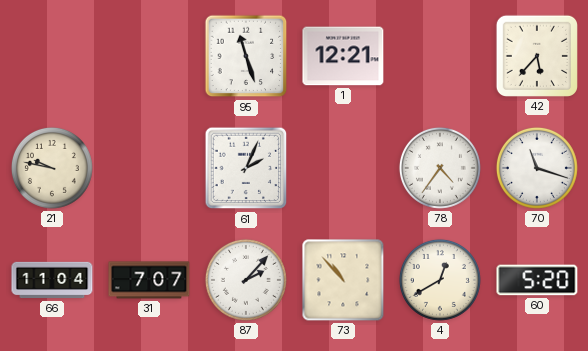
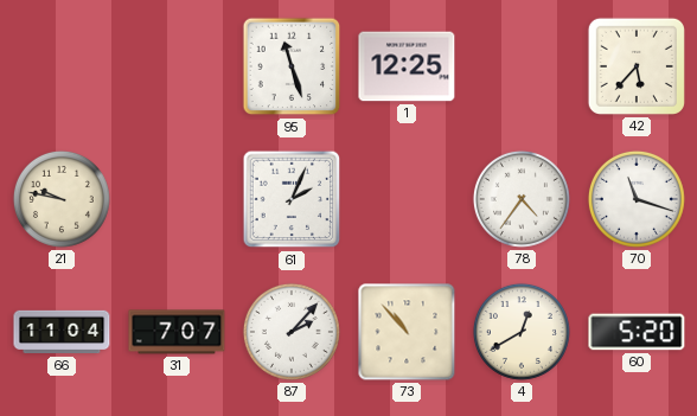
1: 12:21 -> 12:25 (407, 66)
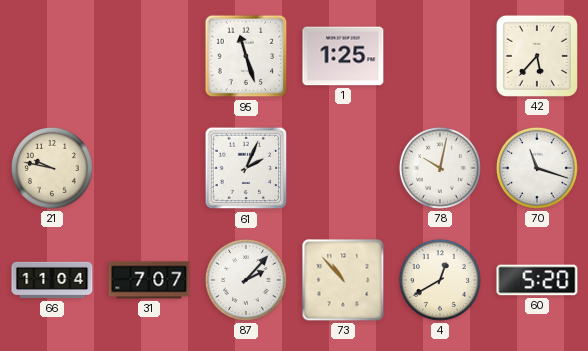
1: 12:25 -> 1:25 (343, 56)
78: 4:36 -> 10:02 (440, 168)
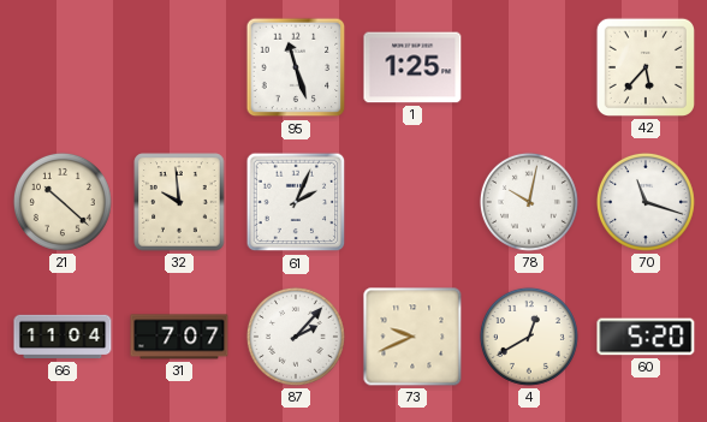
21: 9:47 -> 10:22 (63, 202)
32: none -> 9:59 (179, 202)
73: 10:53 -> 9:41 (412, 337)
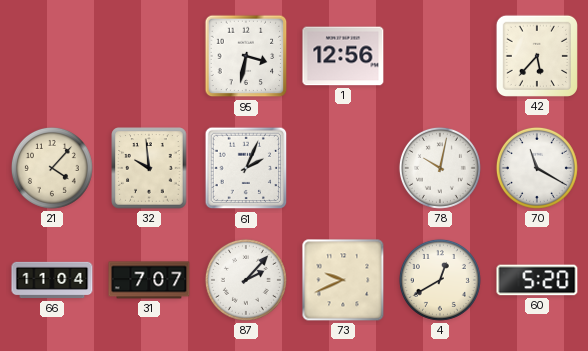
95: 11:27 -> 3:32 (246, 56)
1: 1:25 -> 12:56 (343, 56)
21: 10:22 -> 4:07 (52, 168)
70: 11:18 -> 11:20 (537, 168)
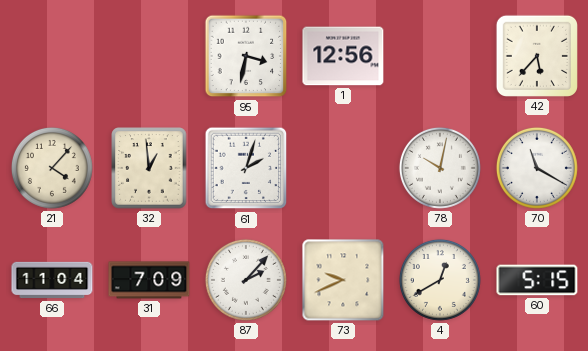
32: 9:59 -> 12:59 (149, 168)
61: 2:04 -> 2:03 (246, 168)
31: 7:07 -> 7:09 (149, 280)
60: 5:20 -> 5:15 (537, 280)
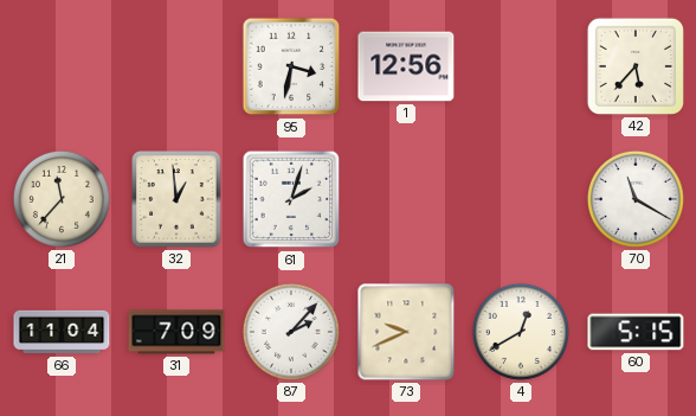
21: 4:07 -> 11:37 (62, 199)
78: 10:02 -> none (440, 168)
